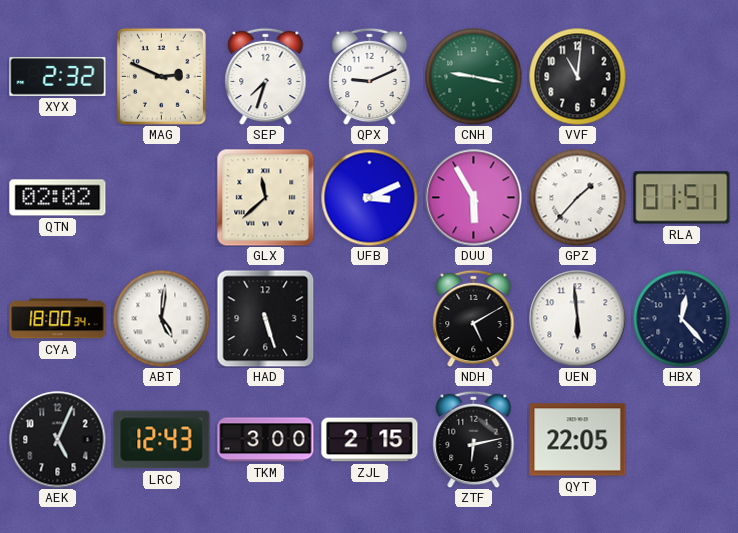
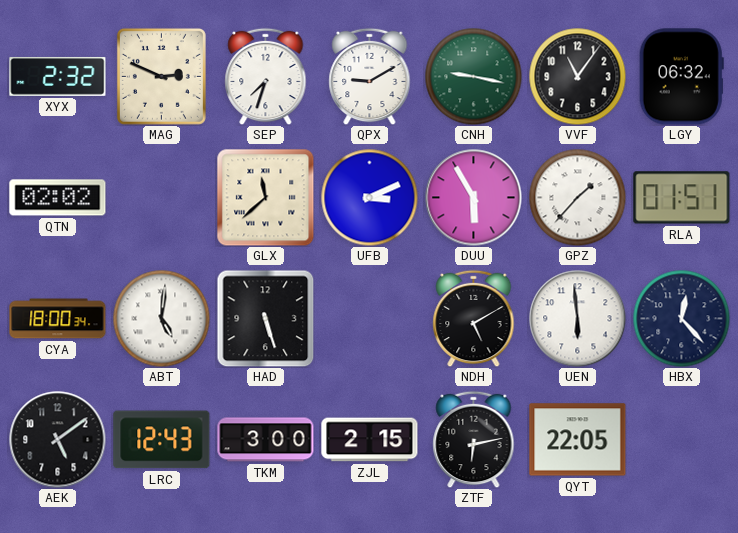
QPX: 9:11 -> 9:10 (370, 76)
VVF: 11:01 -> 11:06 (577, 76)
LGY: none -> 06:32 (681, 77)
AEK: 5:04 -> 5:09 (58, 440)
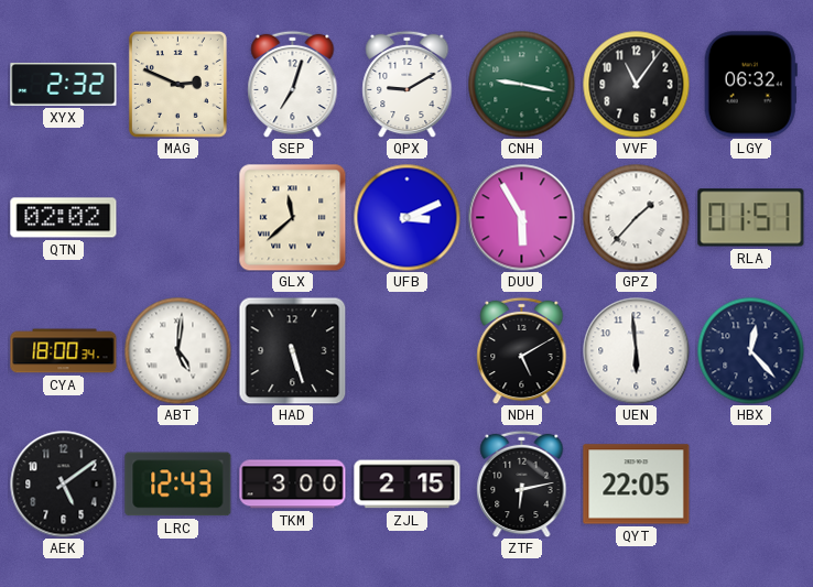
SEP: 7:33 -> 7:03 (293, 84)
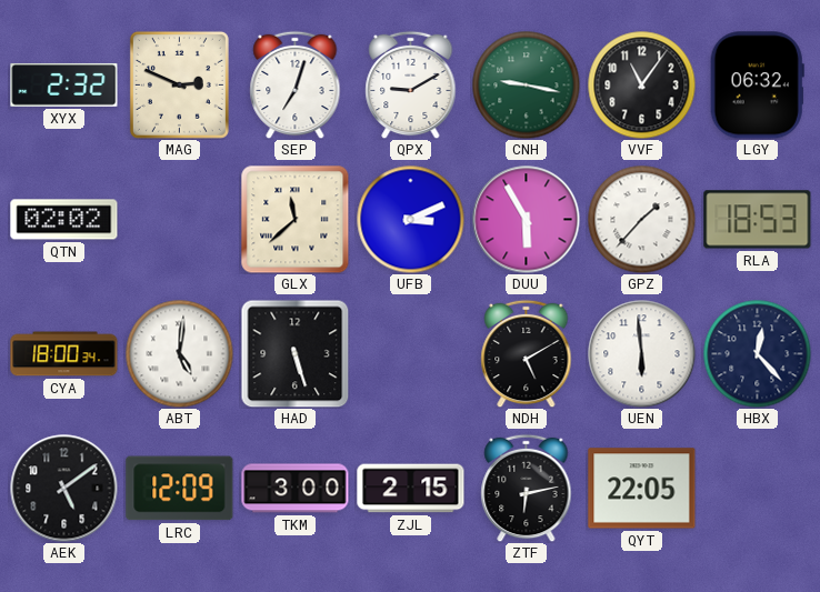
RLA: 01:51 -> 18:53 (758, 220)
LRC: 12:43 -> 12:09 (180, 489)
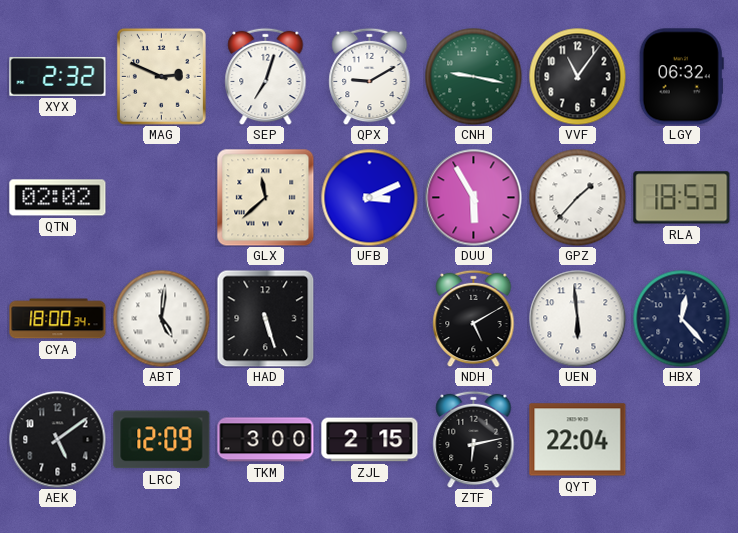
QYT: 22:05 -> 22:04 (578, 440)
